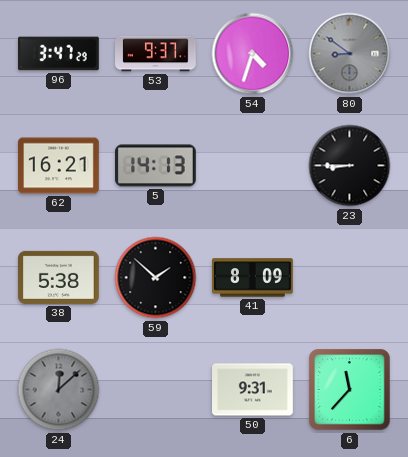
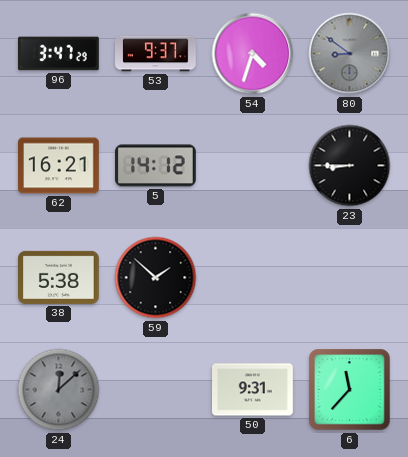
5: 14:13 -> 14:12 (156, 166)
41: 8:09 -> none (253, 278)
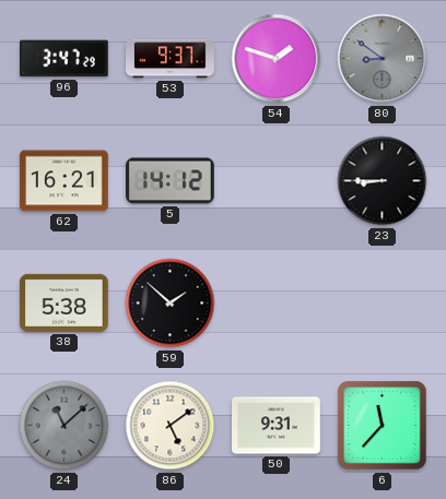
54: 4:33 -> 1:48 (277, 59)
24: 12:08 -> 11:08 (64, 426)
86: none -> 5:09 (171, 426)
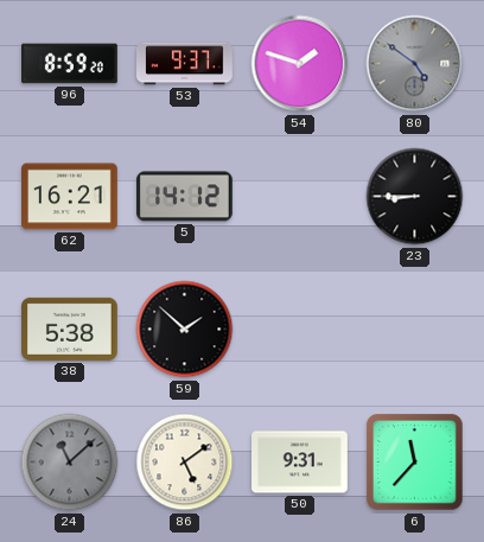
96: 3:47 -> 8:59 (70, 64)
80: 8:51 -> 4:51 (415, 64)
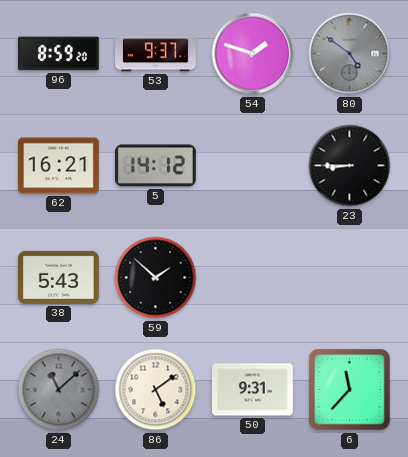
38: 5:38 -> 5:43 (59, 277)
